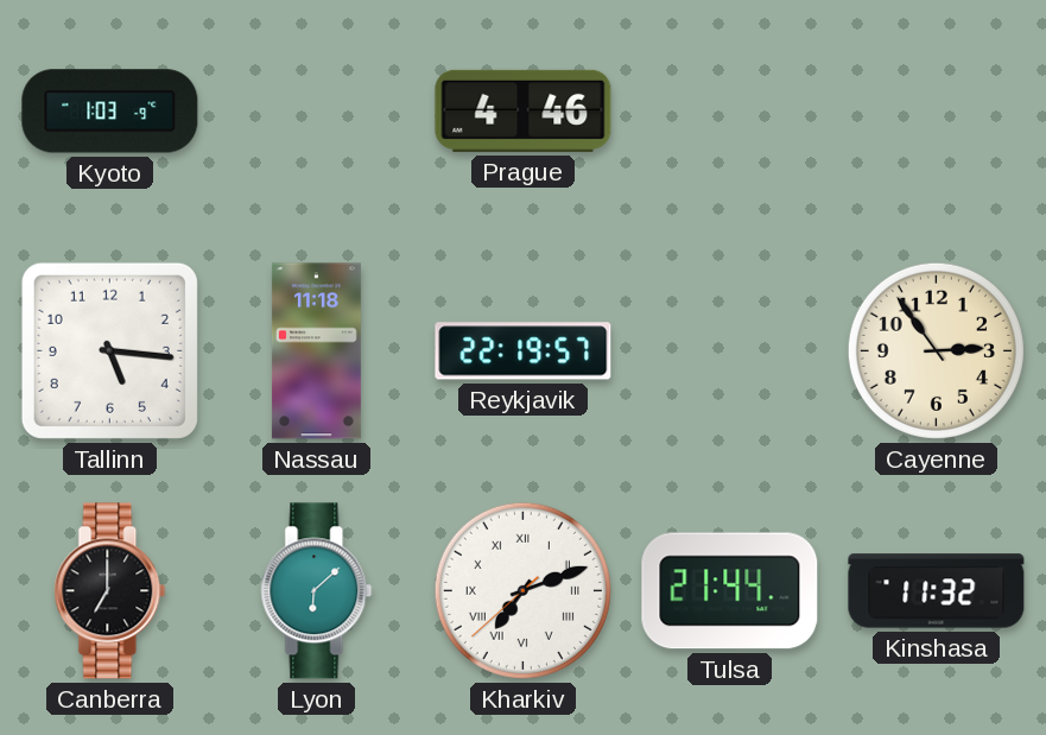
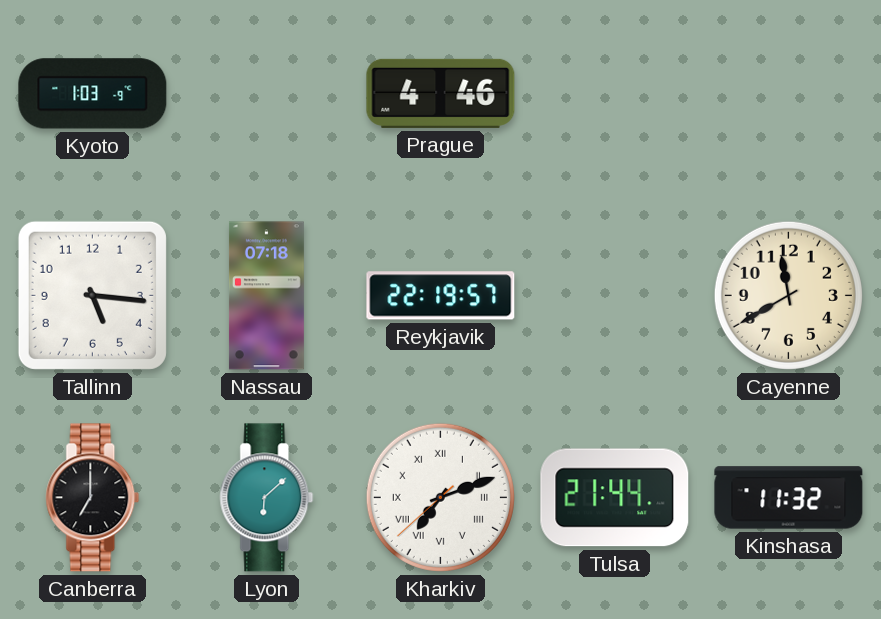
Nassau: 11:18 -> 07:18 (266, 296)
Cayenne: 2:54 -> 11:40 (788, 295)
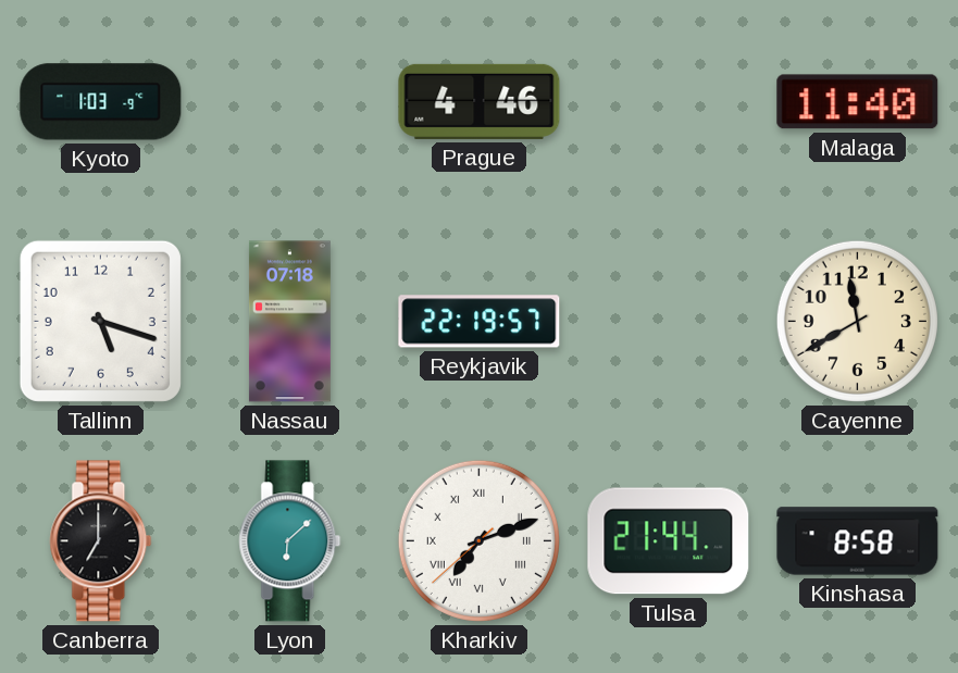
Malaga: none -> 11:40 (858, 102)
Tallinn: 5:16 -> 5:18 (100, 321)
Kinshasa: 11:32 -> 8:58 (858, 541)
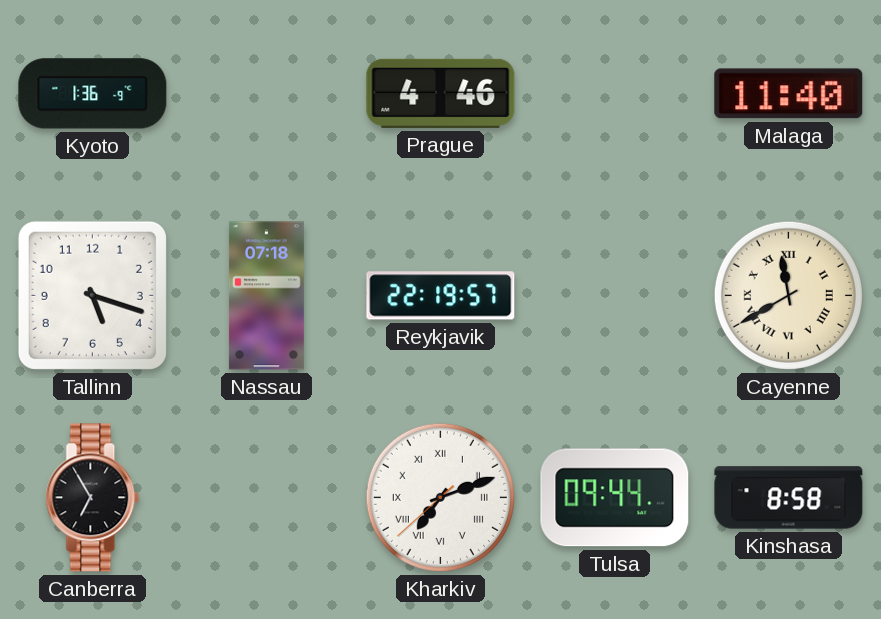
Kyoto: 1:03 -> 1:36 (93, 94)
Cayenne numerals: Arabic -> Roman (788, 295)
Canberra: 7:00 -> 6:55 (93, 498)
Lyon: 6:08 -> none (290, 541)
Tulsa: 21:44 -> 09:44 (615, 498)
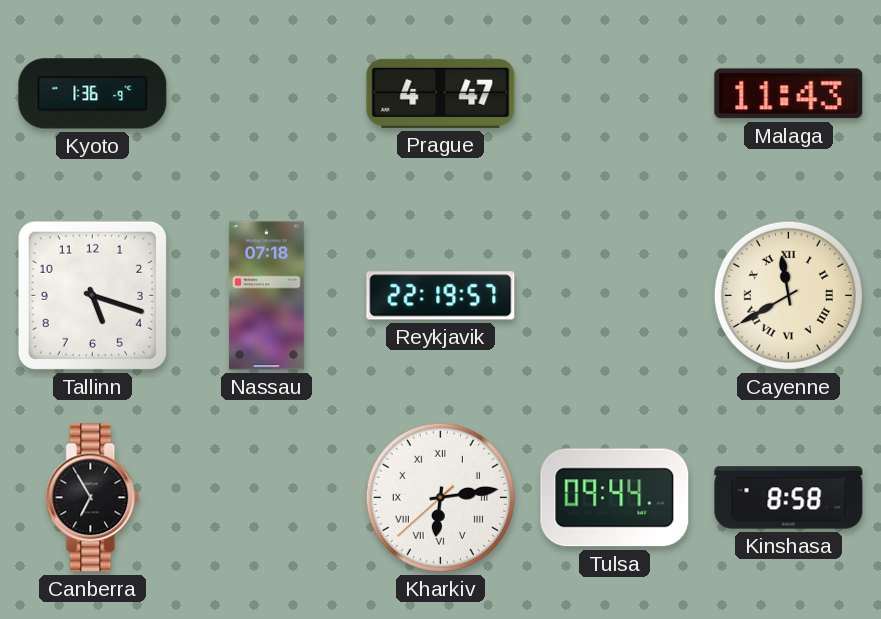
Prague: 4:46 -> 4:47 (441, 93)
Malaga: 11:40 -> 11:43 (789, 94)
Kharkiv: 7:11 -> 6:13 (440, 497)
